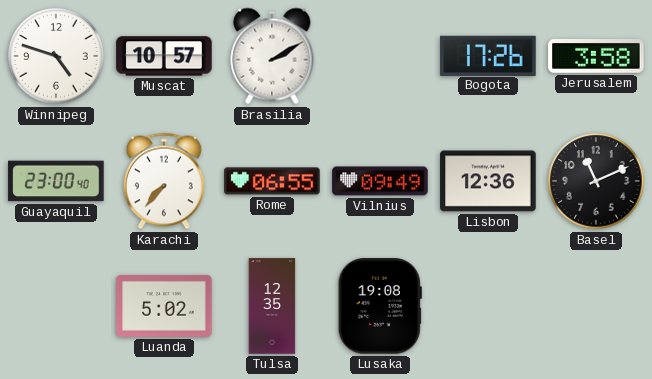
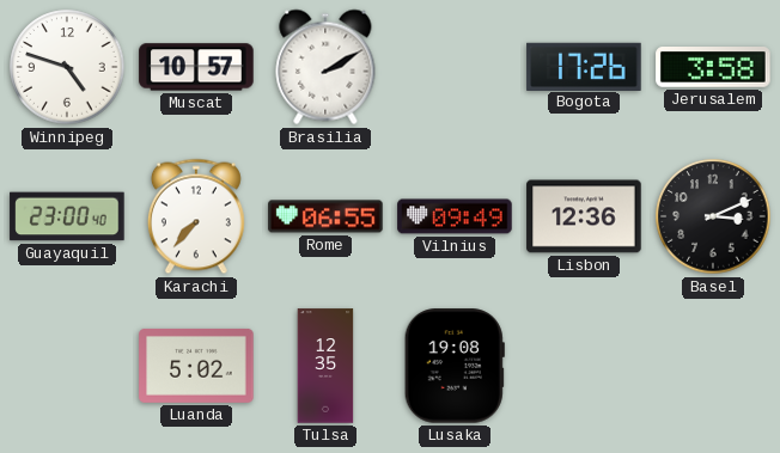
Basel: 11:11 -> 3:11 (713, 216)
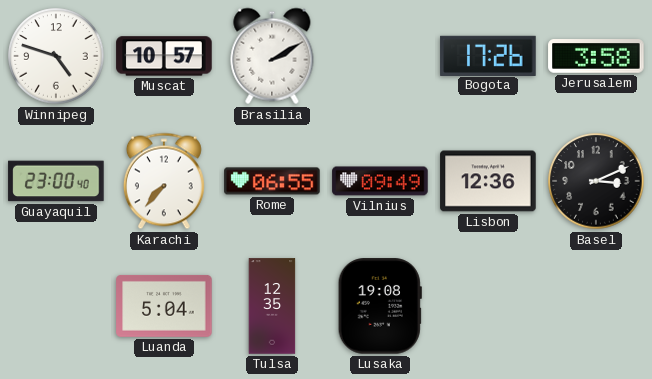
Luanda: 5:02 -> 5:04 (164, 306)
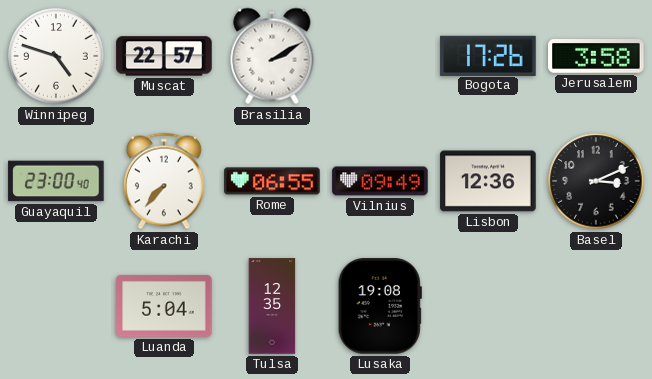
Muscat: 10:57 -> 22:57 (164, 56)
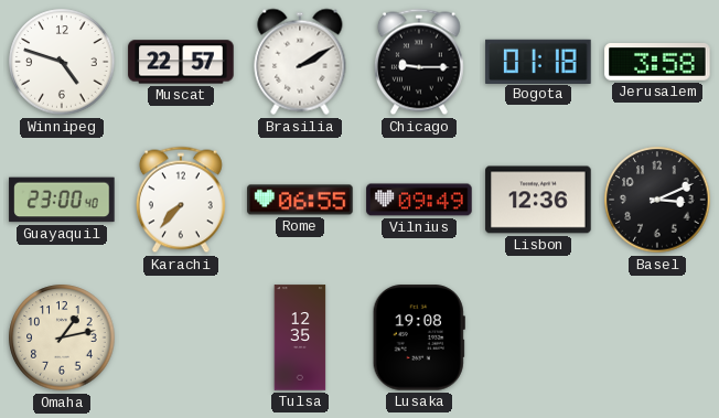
Chicago: none -> 9:15 (419, 62)
Bogota: 17:26 -> 01:18 (538, 61)
Omaha: none -> 1:13 (62, 337)
Luanda: 5:04 -> none (164, 306)
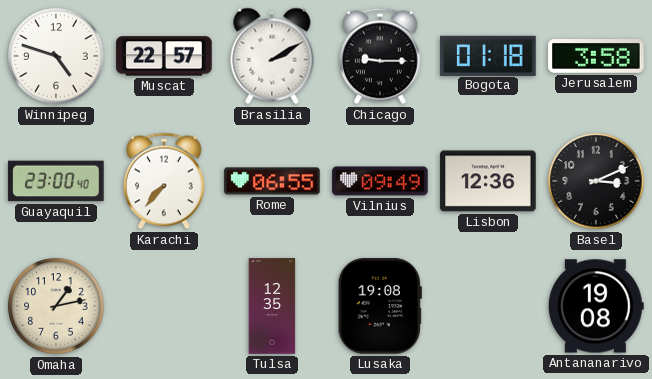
Antananarivo: none -> 19:08 (597, 306)
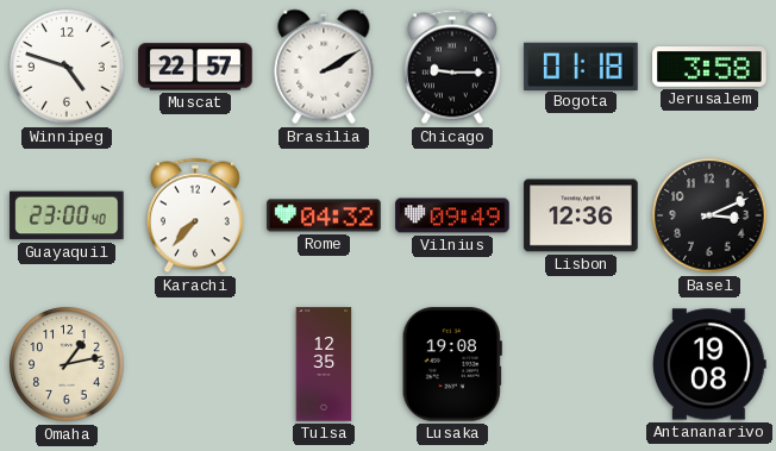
Rome: 06:55 -> 04:32 (324, 215)
